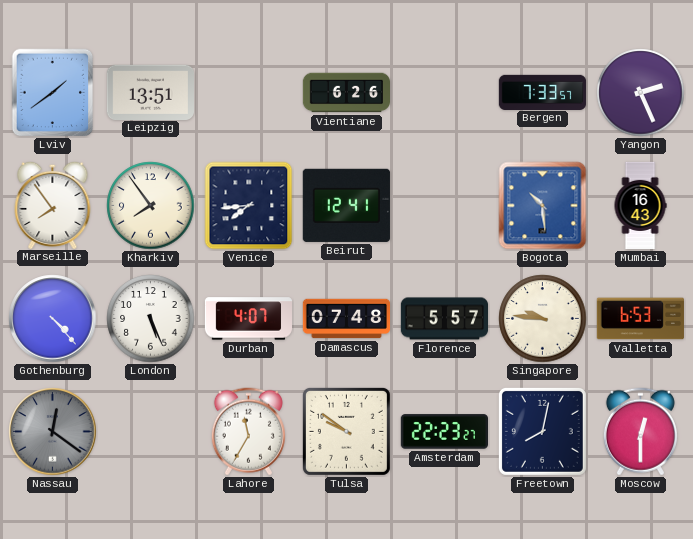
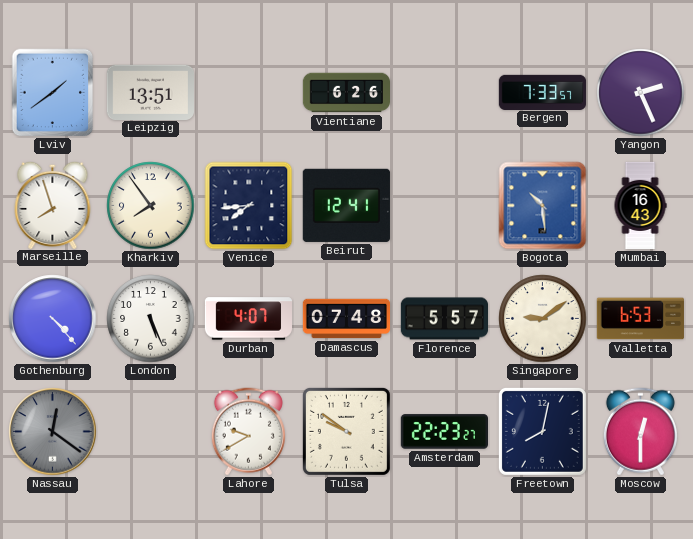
Marseille: 7:54 -> 7:57 (53, 204)
Singapore: 9:46 -> 9:09 (543, 319)
Lahore: 11:35 -> 9:40 (248, 432)
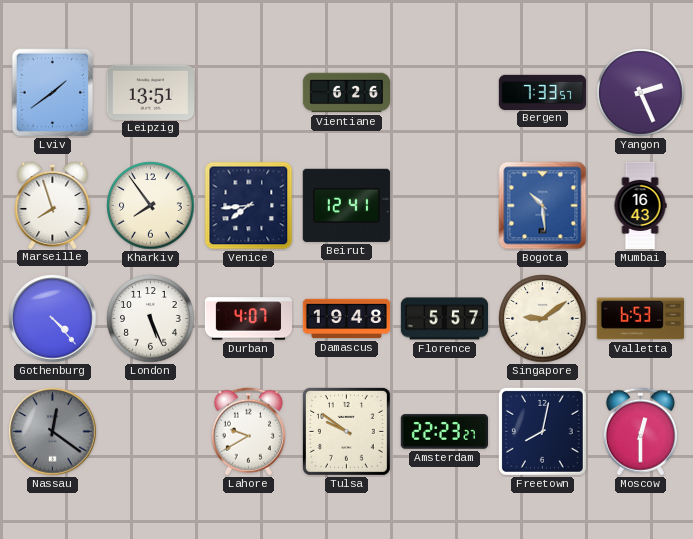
Damascus: 07:48 -> 19:48 (347, 319)
